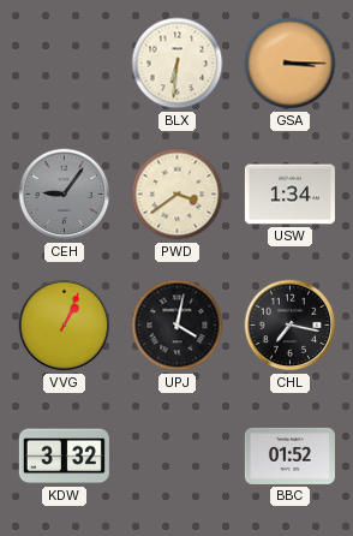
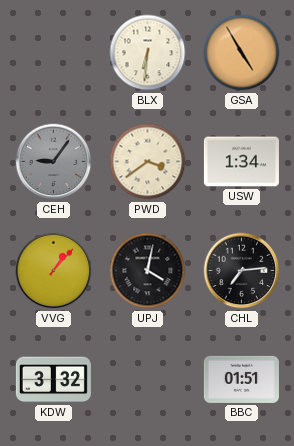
GSA: 3:15 -> 4:55 (242, 53)
VVG: 1:04 -> 1:07 (54, 271)
CHL: 7:17 -> 7:14 (242, 271)
BBC: 01:52 -> 01:51 (241, 379)
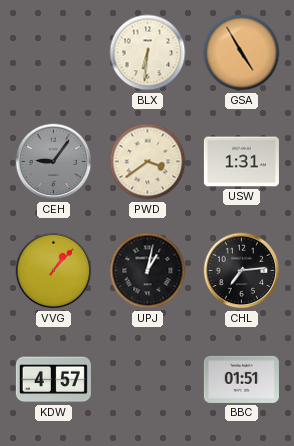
USW: 1:34 -> 1:31 (241, 162)
UPJ: 4:02 -> 1:02 (148, 271)
KDW: 3:32 -> 4:57 (53, 380)
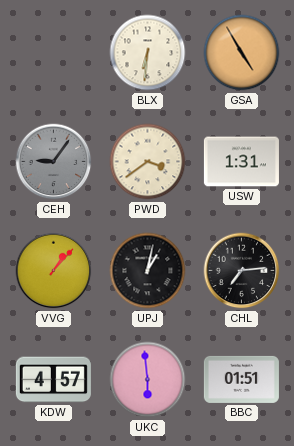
UKC: none -> 5:59 (148, 380)
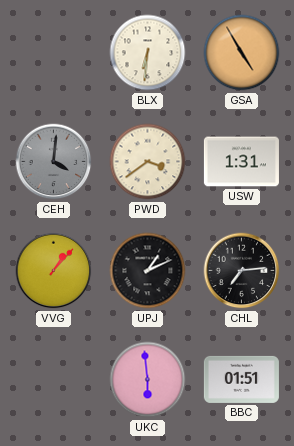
CEH: 9:06 -> 4:01 (54, 162)
UPJ: 1:02 -> 1:11 (148, 271)
KDW: 4:57 -> none (53, 380)
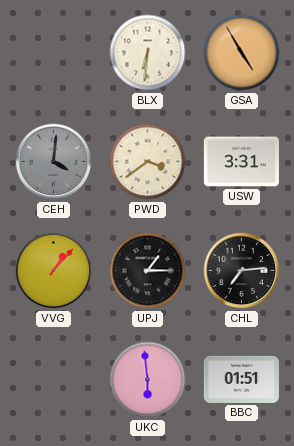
USW: 1:31 -> 3:31 (241, 162)
UPJ: 1:11 -> 1:15 (148, 271)
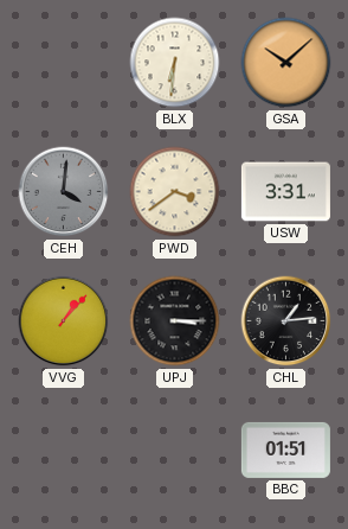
GSA: 4:55 -> 10:08 (286, 63)
UPJ: 1:15 -> 3:15 (175, 321)
CHL: 7:14 -> 1:14 (286, 321)
UKC: 5:59 -> none (148, 380)
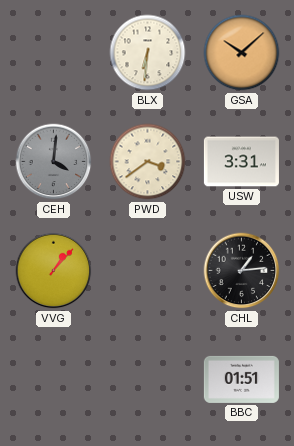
UPJ: 3:15 -> none (175, 321)
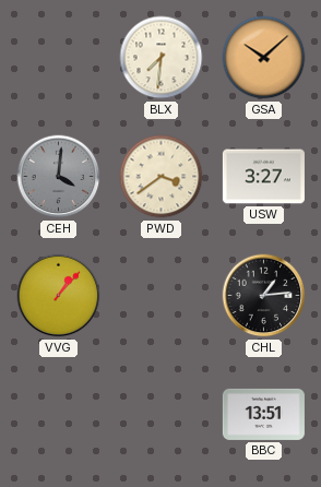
BLX: 6:31 -> 7:31 (162, 58)
USW: 3:31 -> 3:27 (263, 177)
BBC: 01:51 -> 13:51 (263, 414)
